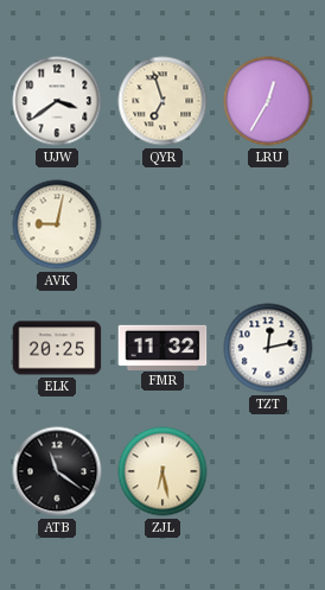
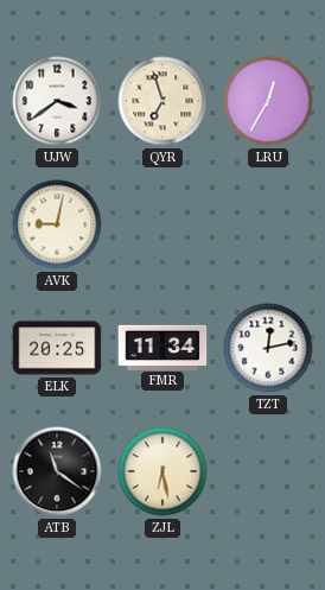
FMR: 11:32 -> 11:34 (162, 347)
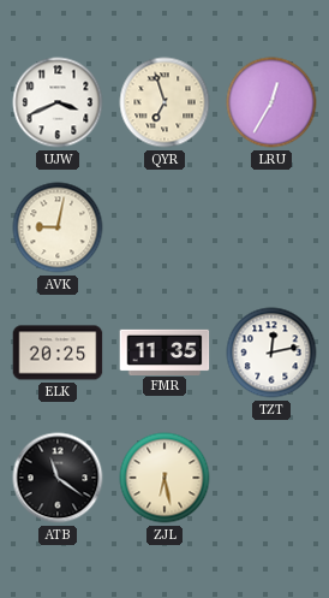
UJW: 3:39 -> 3:41 (58, 102)
FMR: 11:34 -> 11:35 (164, 351)
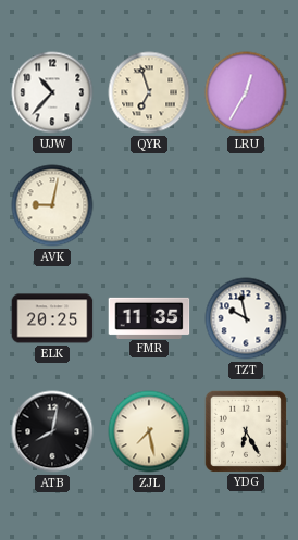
UJW: 3:41 -> 10:37 (52, 92)
TZT: 12:13 -> 9:58 (246, 318)
ATB: 11:21 -> 8:02 (52, 431)
ZJL: 6:28 -> 7:28 (149, 431)
YDG: none -> 6:25 (245, 430)
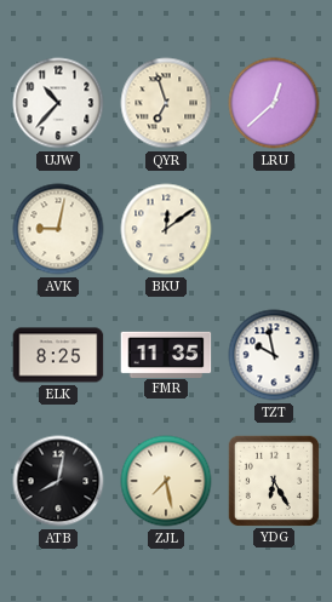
LRU: 12:35 -> 12:38 (274, 103)
BKU: none -> 12:09 (166, 229)
ELK: 20:25 -> 8:25 (58, 355)
